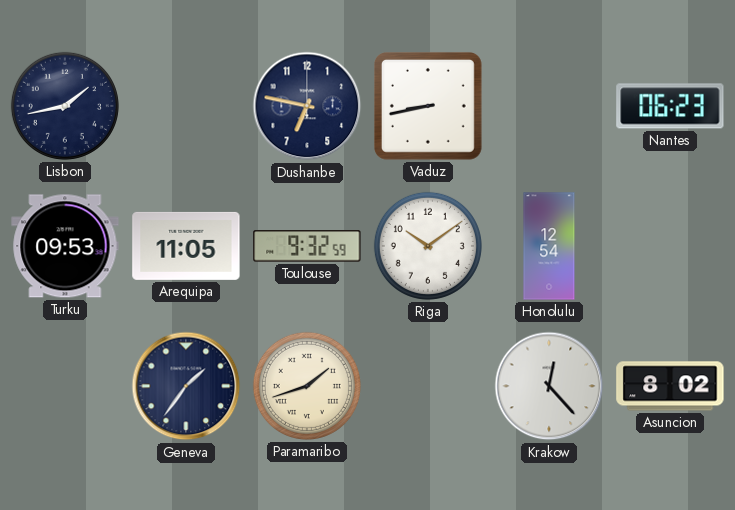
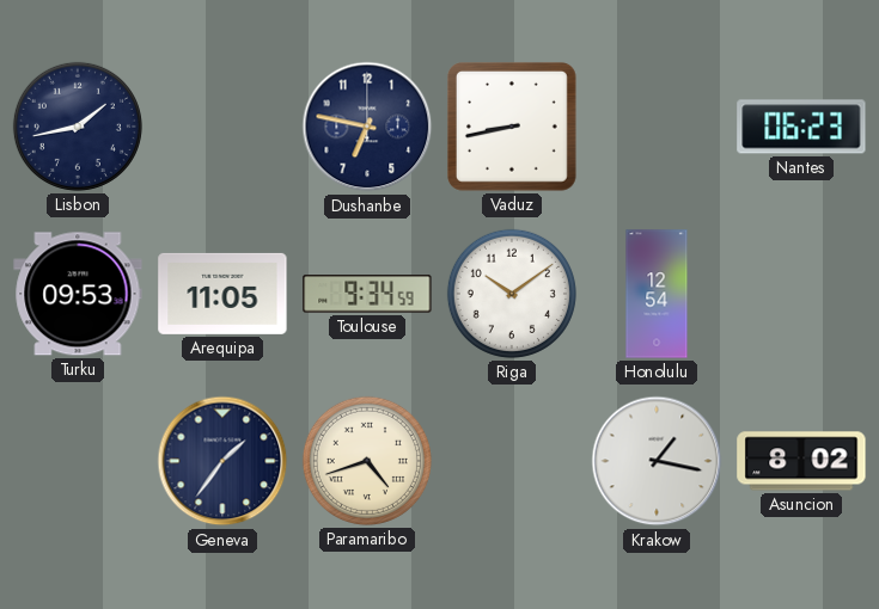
Toulouse: 9:32 -> 9:34 (367, 294)
Paramaribo: 1:42 -> 4:42 (367, 461)
Krakow: 12:23 -> 1:17 (657, 461)
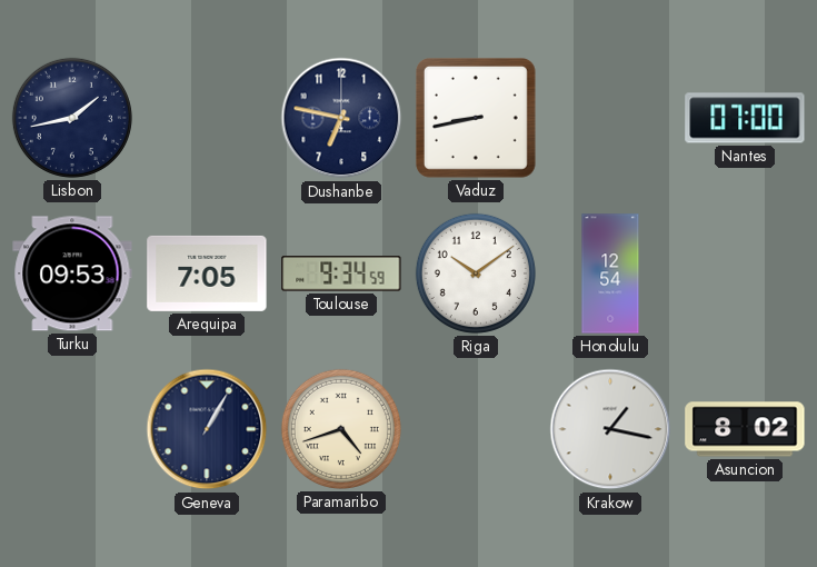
Nantes: 06:23 -> 07:00 (745, 118)
Arequipa: 11:05 -> 7:05 (207, 273)
Geneva: 1:36 -> 1:05 (207, 429)
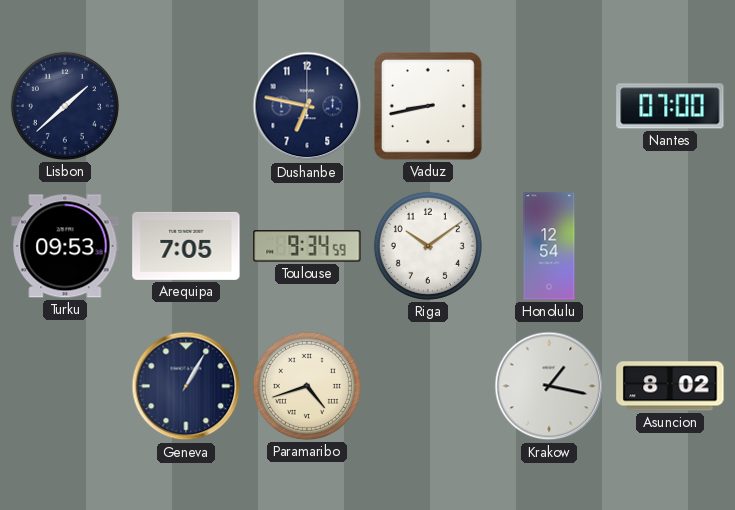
Lisbon: 1:43 -> 1:38 (65, 106)
